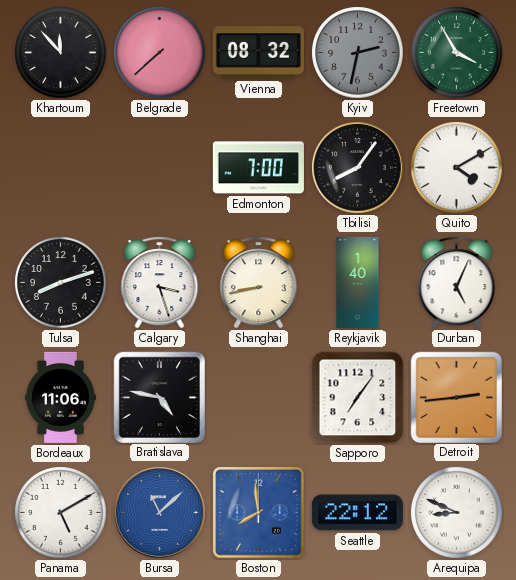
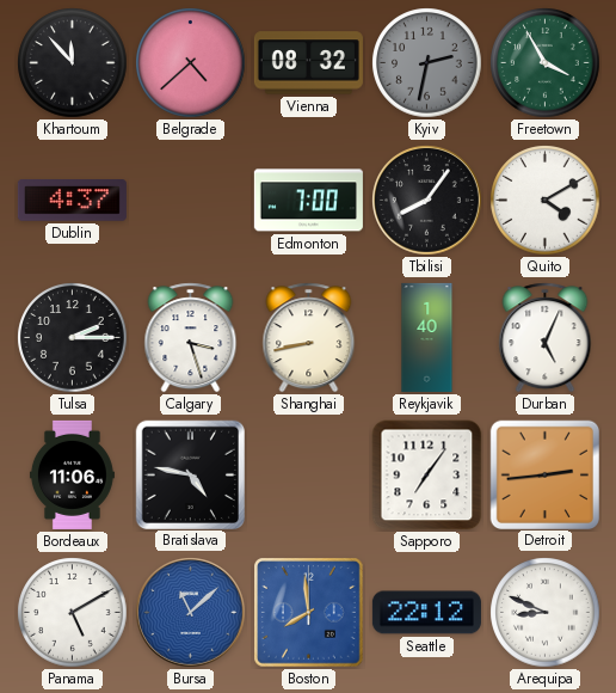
Belgrade: 7:38 -> 4:38 (191, 63)
Dublin: none -> 4:37 (72, 201)
Tulsa: 8:12 -> 2:15 (73, 338)
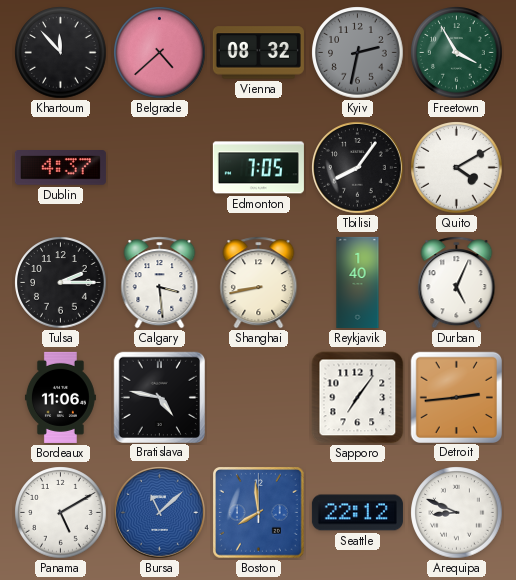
Edmonton: 7:00 -> 7:05 (258, 168)
Calgary: 3:27 -> 3:29 (160, 283)
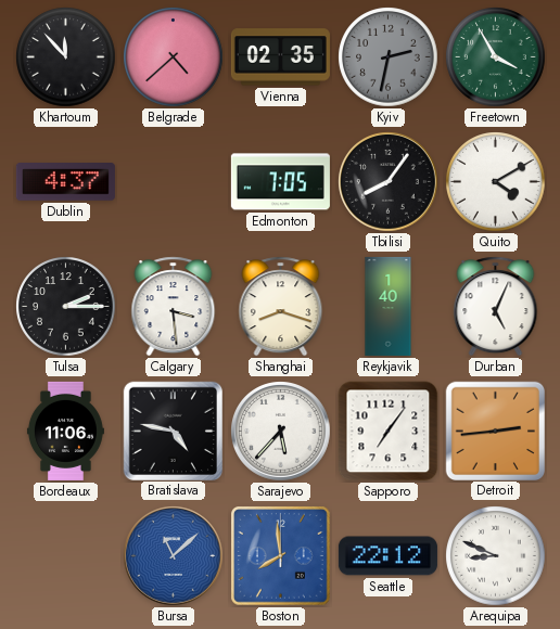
Vienna: 08:32 -> 02:35 (280, 57)
Shanghai: 8:43 -> 8:18 (281, 307)
Sarajevo: none -> 5:37 (281, 432)
Panama: 5:10 -> none (61, 513)
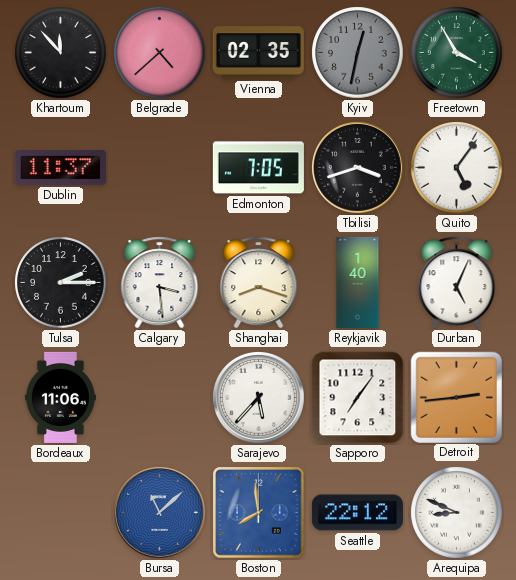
Kyiv: 2:32 -> 12:32 (358, 53)
Dublin: 4:37 -> 11:37 (60, 168)
Tbilisi: 8:06 -> 3:42 (358, 168)
Quito: 4:10 -> 5:06 (457, 168)
Bratislava: 4:47 -> none (173, 431)
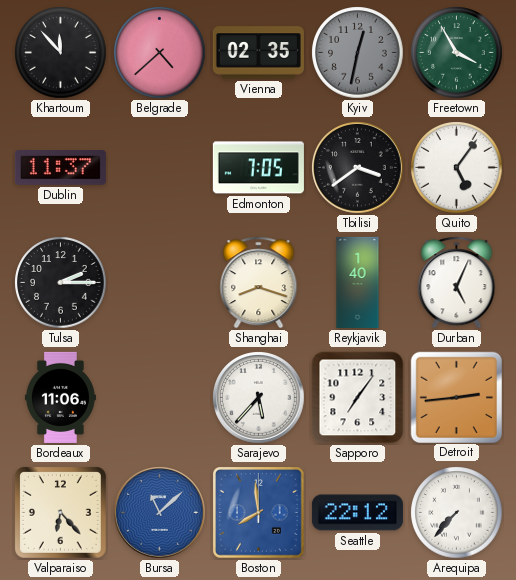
Tbilisi: 3:42 -> 3:39 (358, 168)
Calgary: 3:29 -> none (160, 283)
Valparaiso: none -> 6:23 (60, 512)
Arequipa: 8:49 -> 7:37 (457, 513)
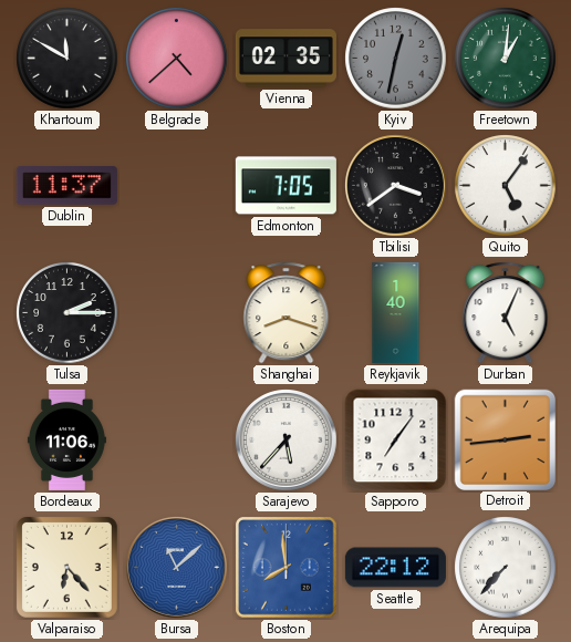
Khartoum: 11:53 -> 11:50 (68, 59)
Freetown: 3:55 -> 1:01 (506, 59)
